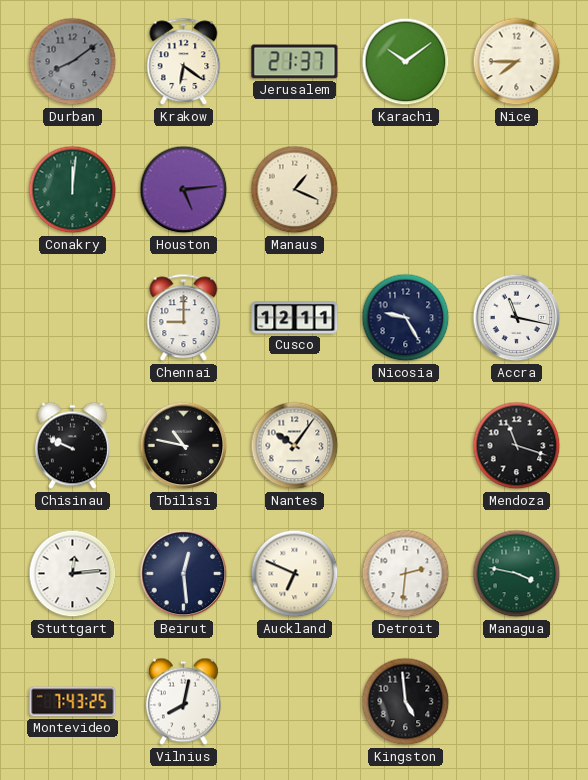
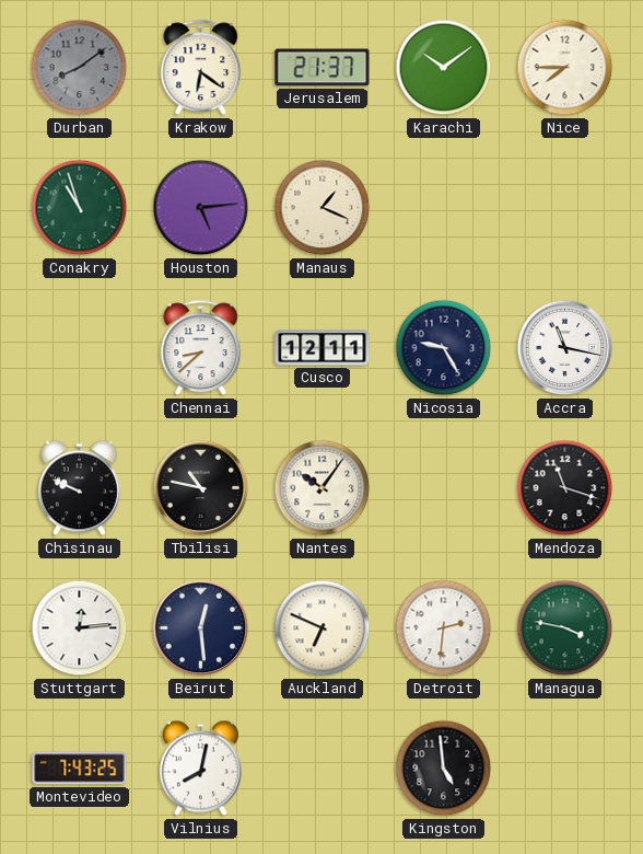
Conakry: 12:01 -> 10:57 (80, 208)
Chennai: 9:00 -> 8:38 (201, 348)
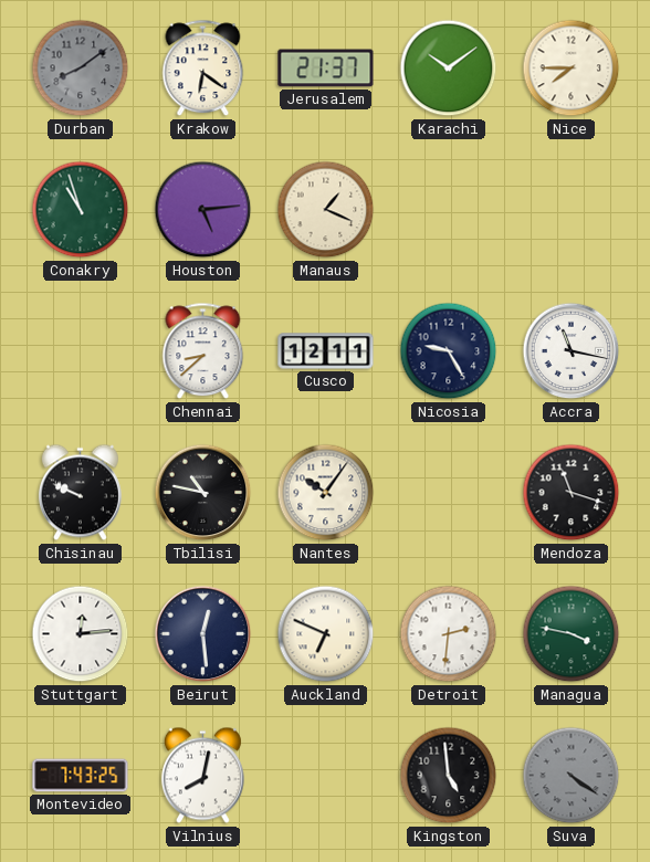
Suva: none -> 4:21 (572, 776)
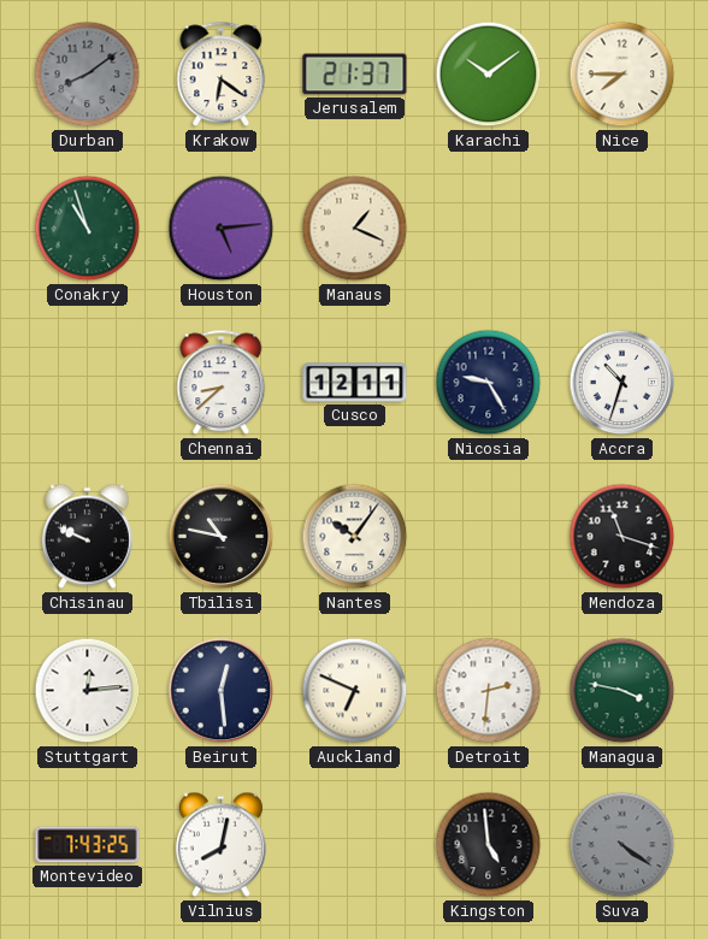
Accra: 11:17 -> 10:33 (623, 383)
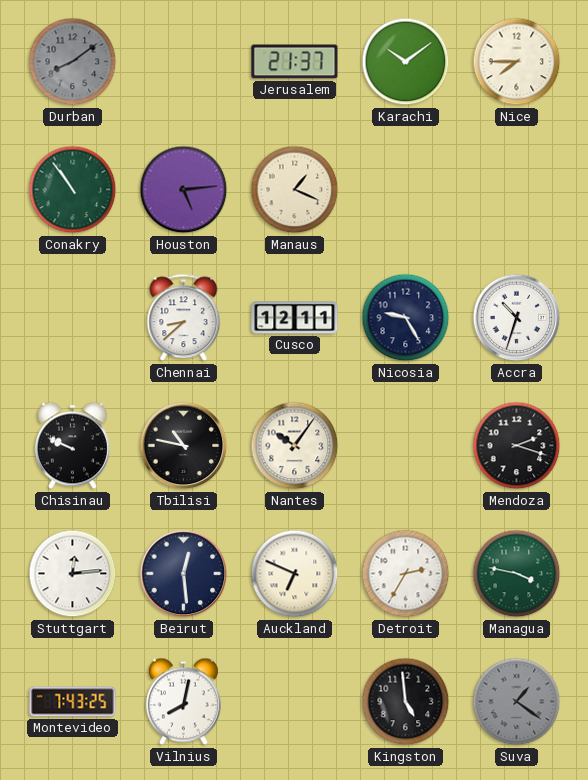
Krakow: 6:21 -> none (222, 75)
Conakry: 10:57 -> 10:54 (73, 190)
Mendoza: 11:18 -> 2:18 (517, 446)
Detroit: 2:31 -> 2:35 (406, 574)
Suva: 4:21 -> 1:21 (517, 702)
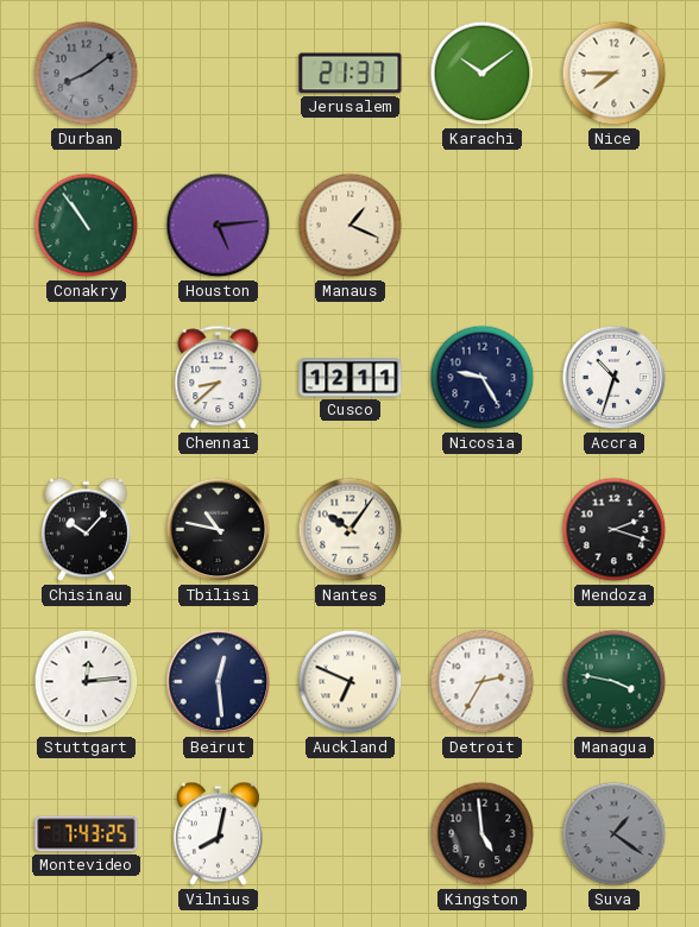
Chisinau: 9:49 -> 10:07 (86, 530)
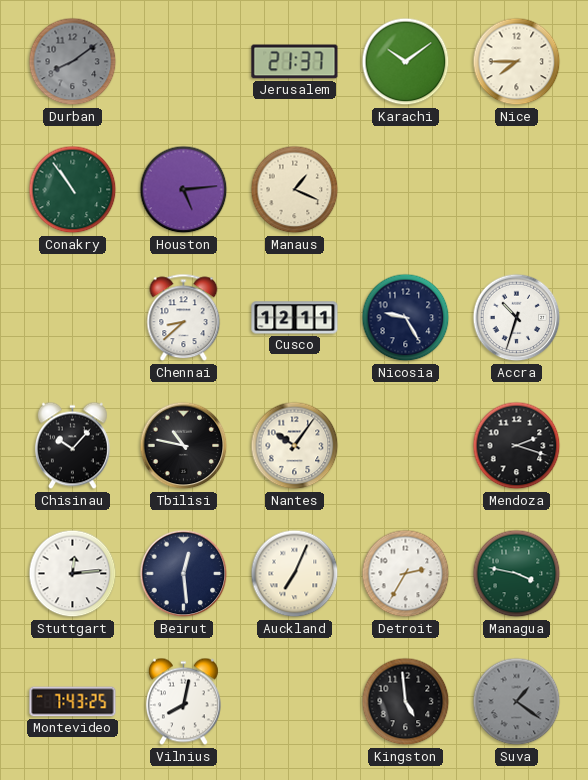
Auckland: 6:49 -> 7:04 (295, 574)
